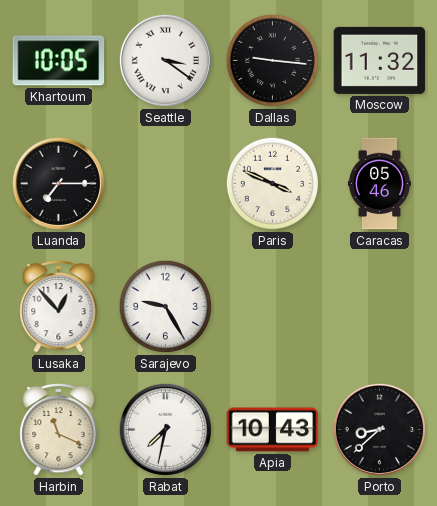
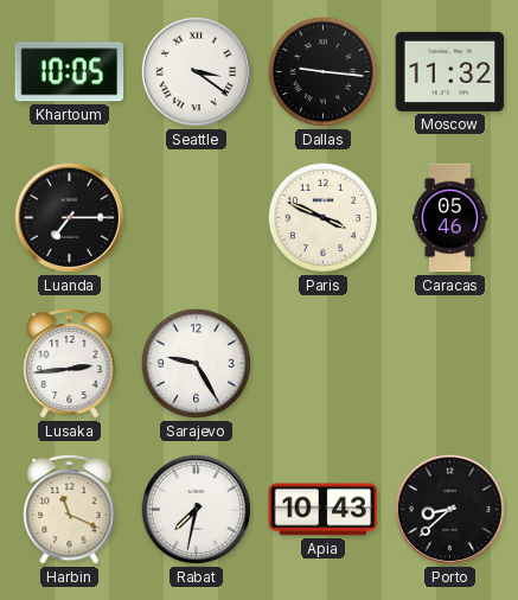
Lusaka: 12:53 -> 2:44 (70, 363)
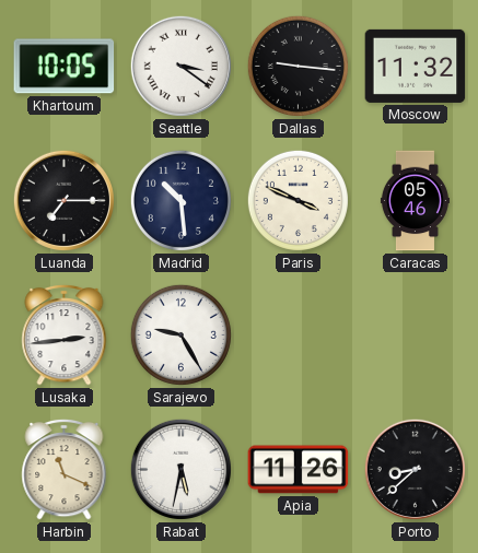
Madrid: none -> 10:29 (180, 200)
Rabat: 7:32 -> 5:32 (180, 469)
Apia: 10:43 -> 11:26 (299, 470)
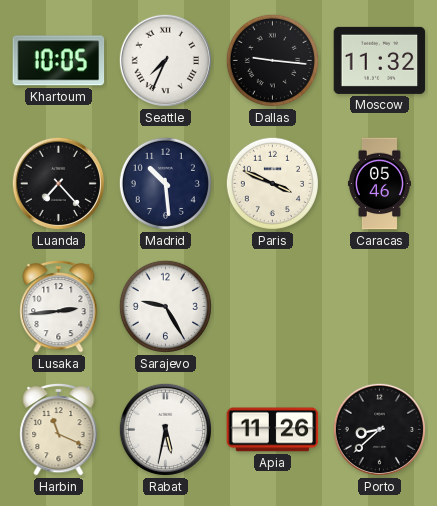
Seattle: 3:21 -> 7:34 (165, 60)
Luanda: 7:15 -> 7:23 (58, 183)
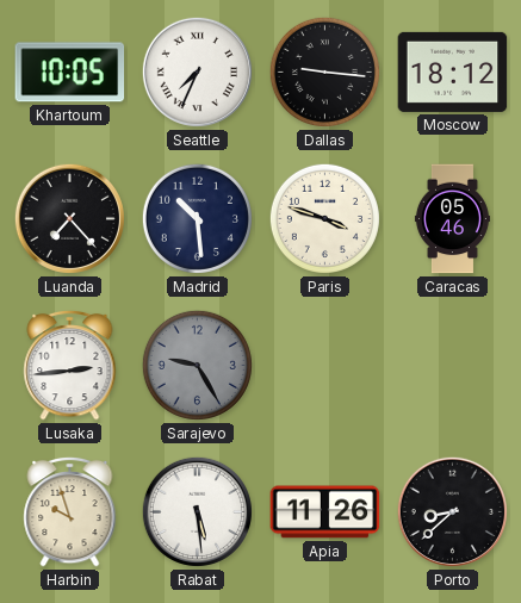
Moscow: 11:32 -> 18:12 (453, 72)
Paris: 3:49 -> 3:48 (324, 218)
Sarajevo dial: white -> grey (197, 365)
Harbin: 11:19 -> 9:57 (70, 511)
Rabat: 5:32 -> 5:29 (197, 511)
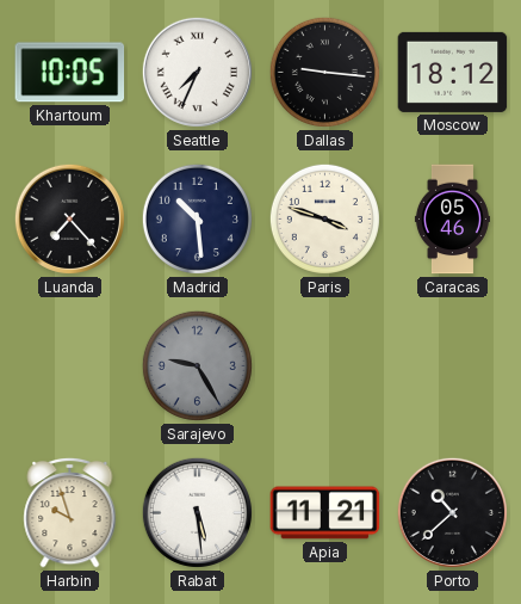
Lusaka: 2:44 -> none (70, 365)
Apia: 11:26 -> 11:21 (325, 513)
Porto: 8:38 -> 10:38 (452, 512)
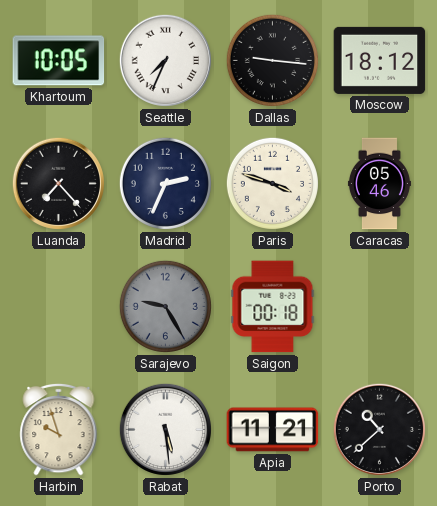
Madrid: 10:29 -> 2:34 (165, 183)
Saigon: none -> 00:18 (273, 307)
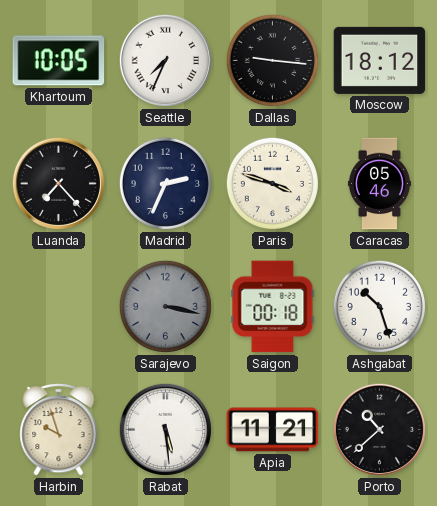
Sarajevo: 9:25 -> 3:17 (165, 306)
Ashgabat: none -> 10:27 (379, 306)
